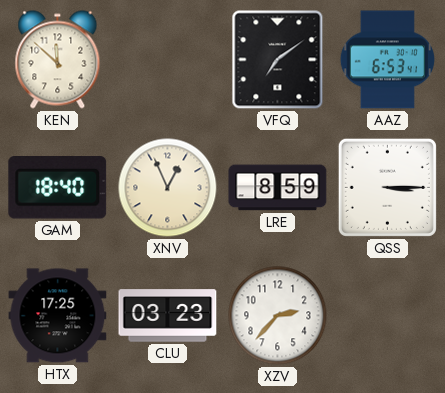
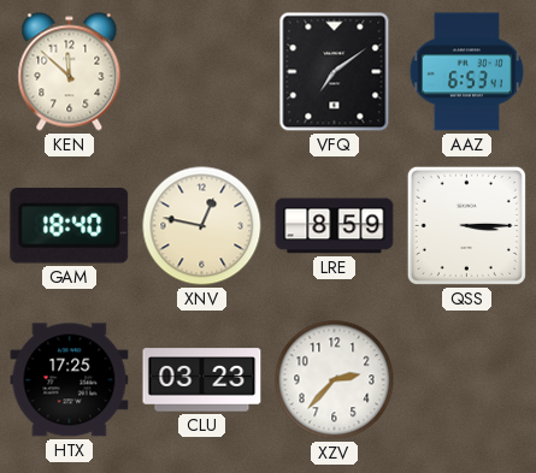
XNV: 12:56 -> 12:47 (202, 226)
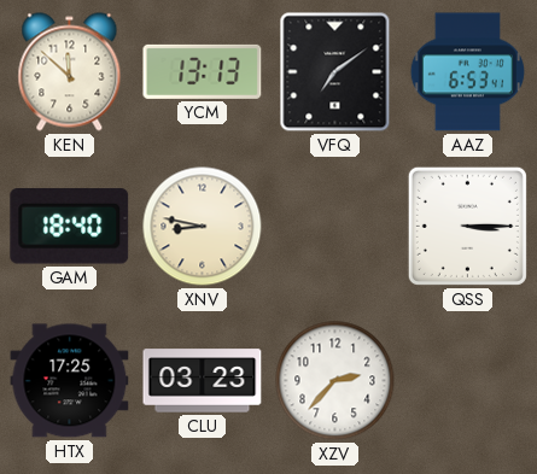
YCM: none -> 13:13 (203, 71)
XNV: 12:47 -> 8:47 (203, 227)
LRE: 8:59 -> none (335, 226)
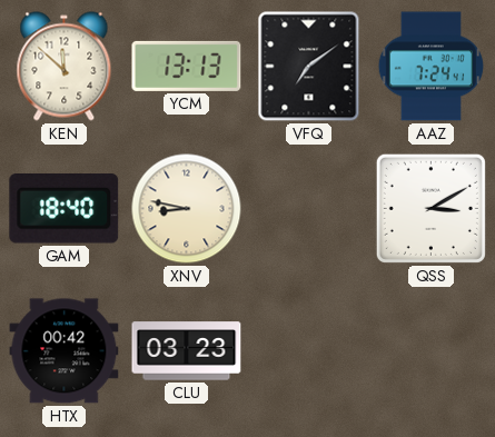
AAZ: 6:53 -> 7:24 (430, 67)
QSS: 3:15 -> 3:10 (430, 208)
HTX: 17:25 -> 00:42 (65, 351)
XZV: 2:37 -> none (335, 381)
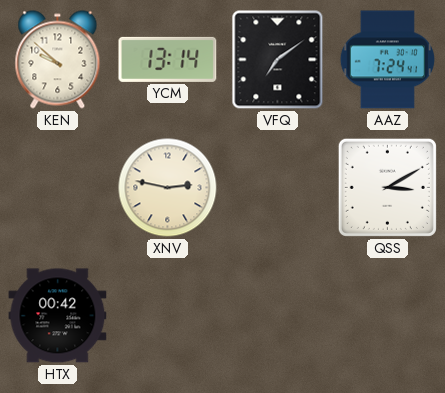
KEN: 11:52 -> 9:52 (58, 60)
YCM: 13:13 -> 13:14 (168, 59)
GAM: 18:40 -> none (65, 209)
XNV: 8:47 -> 2:47 (168, 188)
CLU: 03:23 -> none (187, 351)
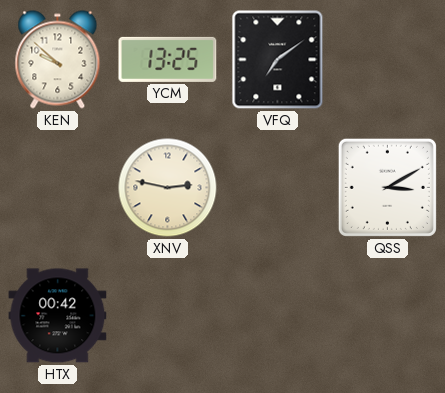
YCM: 13:14 -> 13:25 (168, 59)
AAZ: 7:24 -> none (387, 60)
